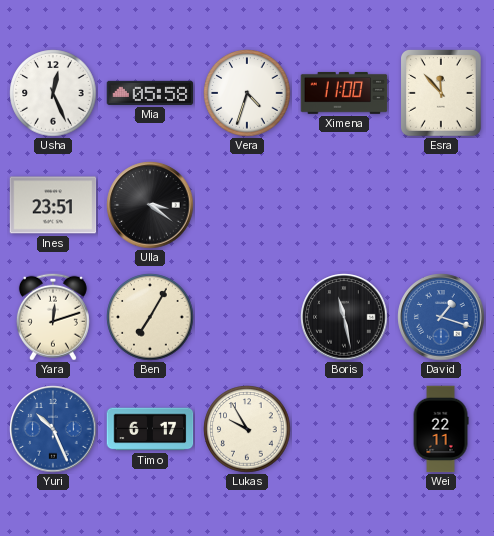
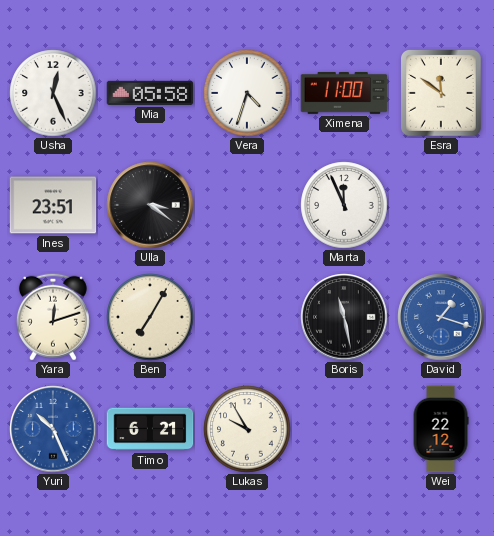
Esra: 11:53 -> 11:51 (442, 94)
Marta: none -> 11:56 (344, 205)
Timo: 6:17 -> 6:21 (150, 429)
Wei: 22:11 -> 22:12 (441, 429)
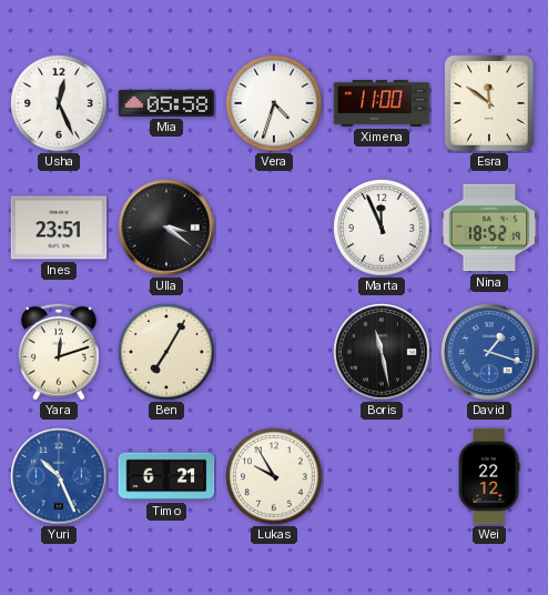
Nina: none -> 18:52 (489, 228)
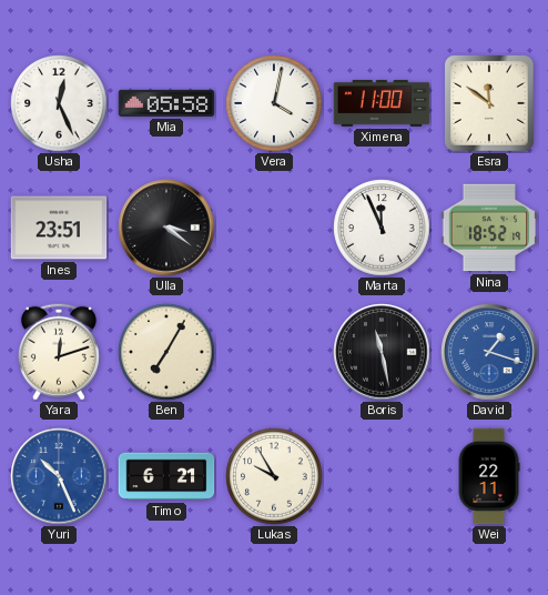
Vera: 4:33 -> 4:02 (274, 103)
Wei: 22:12 -> 22:11 (489, 476)
